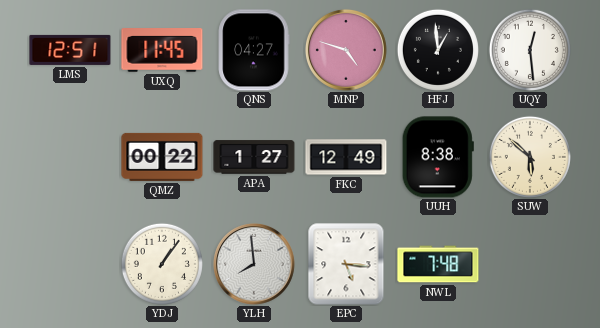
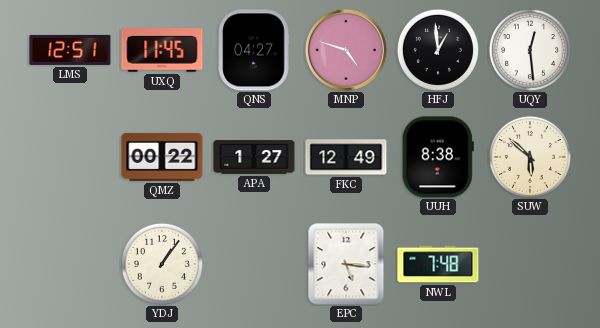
YLH: 7:59 -> none (254, 264)
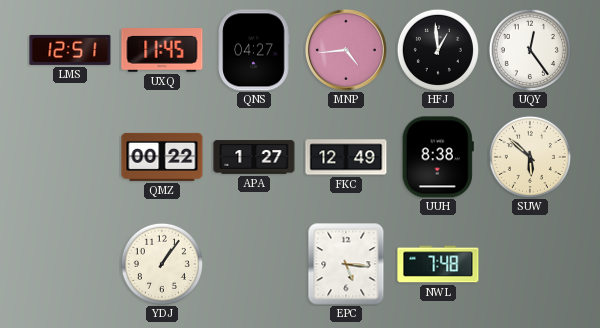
MNP: 4:48 -> 4:44 (346, 50)
UQY: 12:29 -> 12:24 (530, 50)
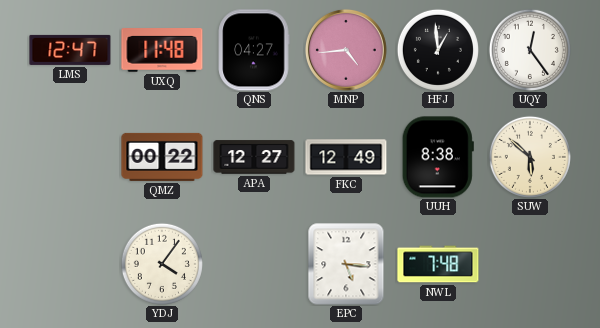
LMS: 12:51 -> 12:47 (70, 50)
UXQ: 11:45 -> 11:48 (162, 51)
APA: 1:27 -> 12:27 (254, 157)
YDJ: 1:06 -> 4:06 (162, 264)
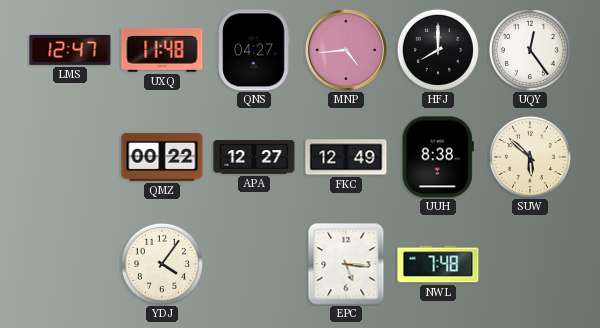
HFJ: 12:59 -> 8:00 (438, 50)
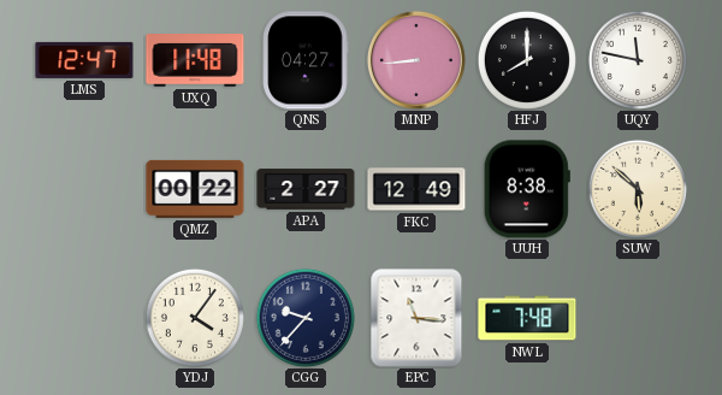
MNP: 4:44 -> 8:44 (416, 60)
UQY: 12:24 -> 11:47 (638, 60)
APA: 12:27 -> 2:27 (306, 189)
CGG: none -> 9:37 (306, 318)
EPC: 5:16 -> 11:16 (416, 318)
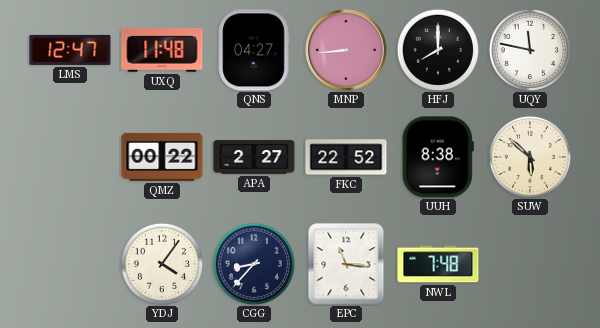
FKC: 12:49 -> 22:52 (346, 157)
CGG: 9:37 -> 8:37 (254, 264)
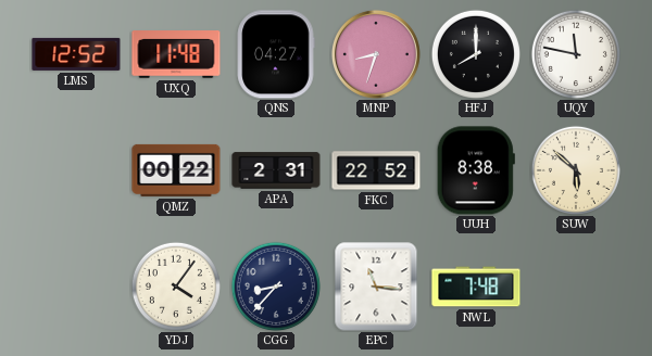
LMS: 12:47 -> 12:52 (76, 54)
MNP: 8:44 -> 8:33 (376, 54)
APA: 2:27 -> 2:31 (276, 170)
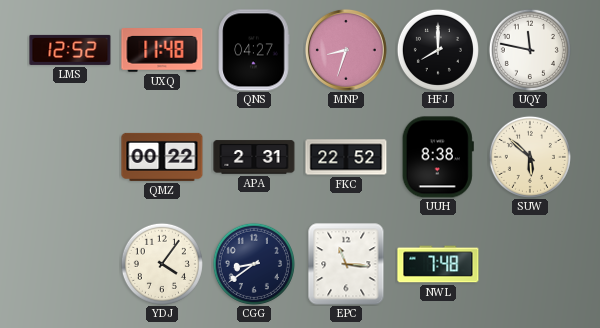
CGG: 8:37 -> 8:39 (254, 264)
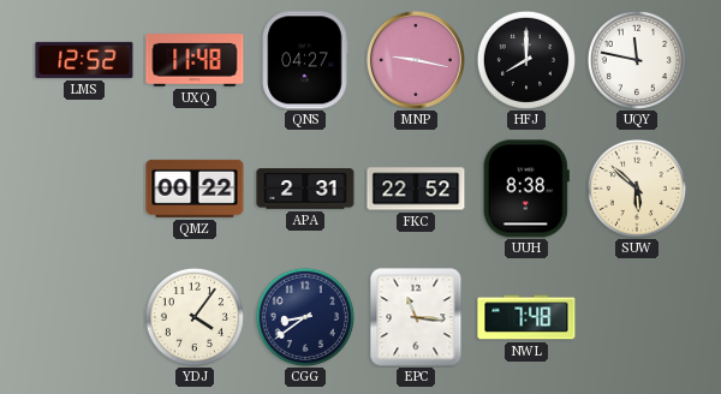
MNP: 8:33 -> 9:17 (416, 60)
